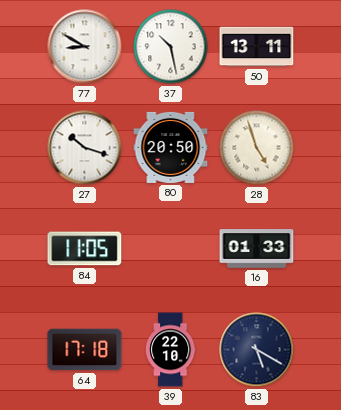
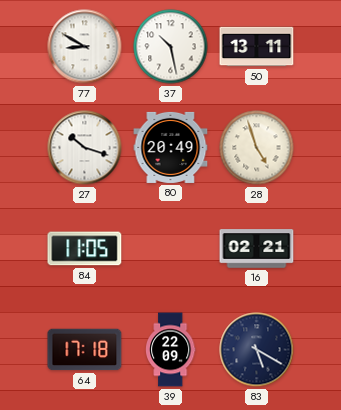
80: 20:50 -> 20:49 (171, 147)
16: 01:33 -> 02:21 (257, 249)
39: 22:10 -> 22:09 (170, 350)
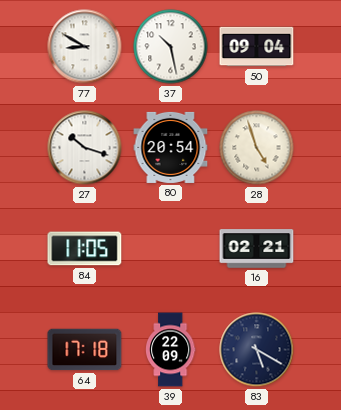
50: 13:11 -> 09:04 (257, 47)
80: 20:49 -> 20:54 (171, 147)
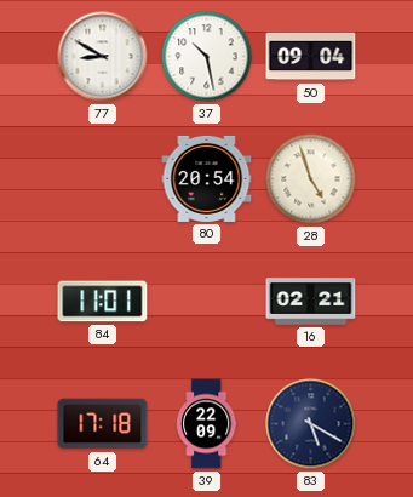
27: 10:18 -> none (85, 148)
84: 11:05 -> 11:01 (103, 302)
